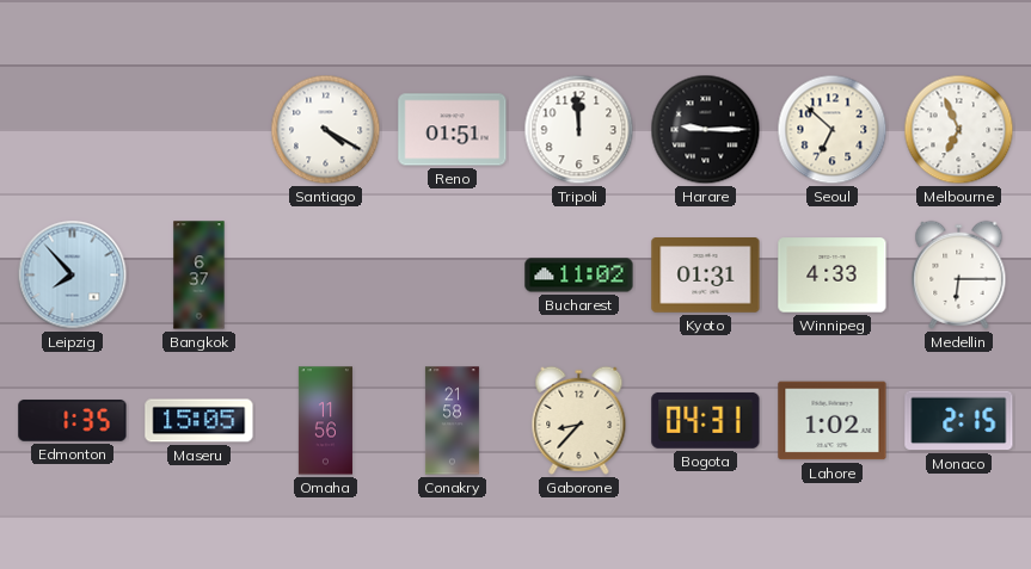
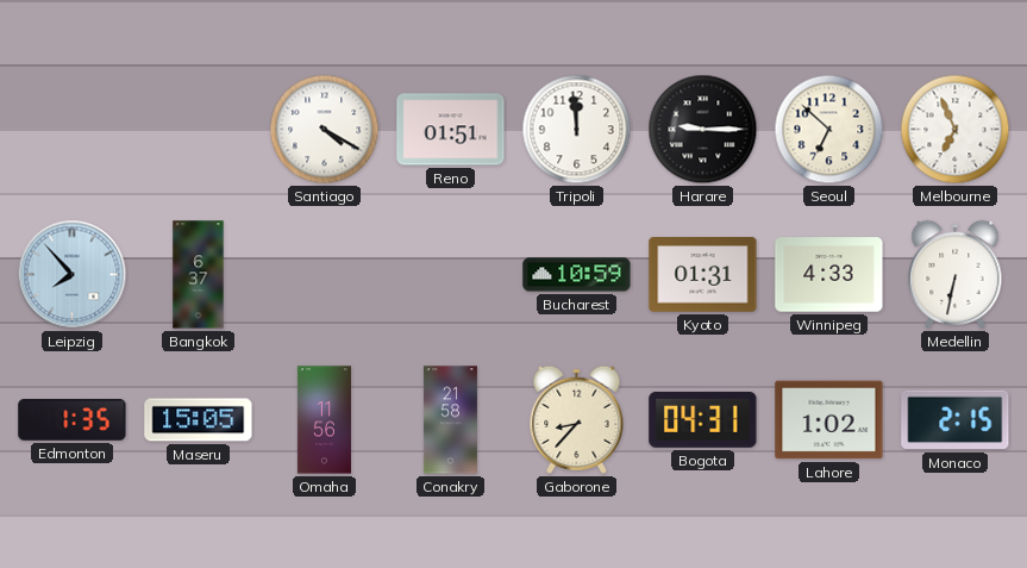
Bucharest: 11:02 -> 10:59 (577, 275)
Medellin: 6:15 -> 6:32 (956, 274)
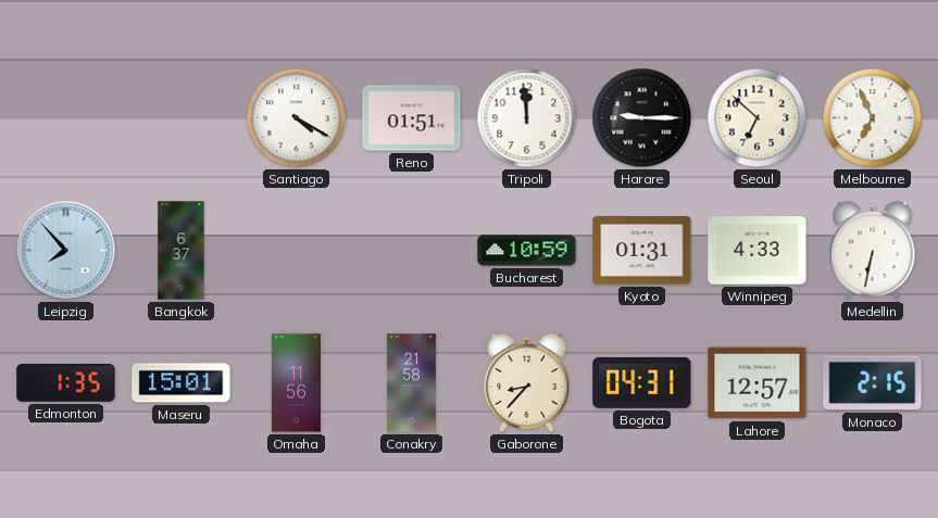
Maseru: 15:05 -> 15:01 (182, 383)
Lahore: 1:02 -> 12:57 (758, 383)
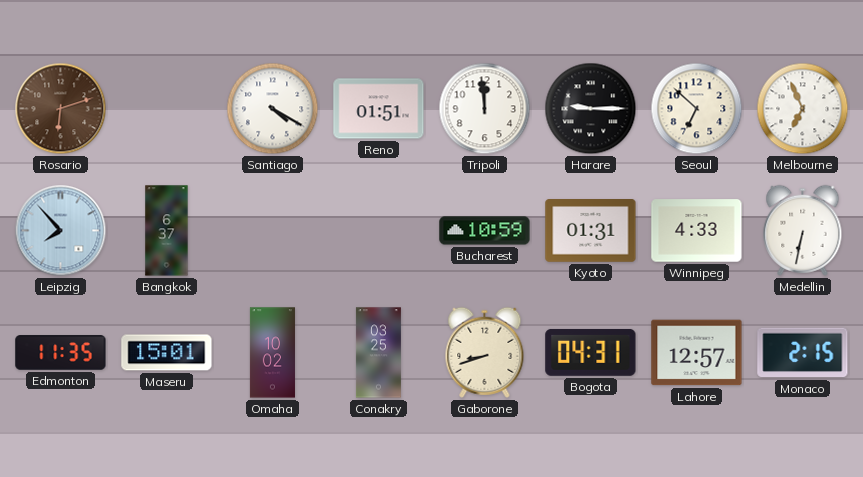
Rosario: none -> 6:12 (61, 109)
Edmonton: 1:35 -> 11:35 (61, 353)
Omaha: 11:56 -> 10:02 (272, 353)
Conakry: 21:58 -> 03:25 (378, 353)
Gaborone: 8:37 -> 8:42 (485, 352)
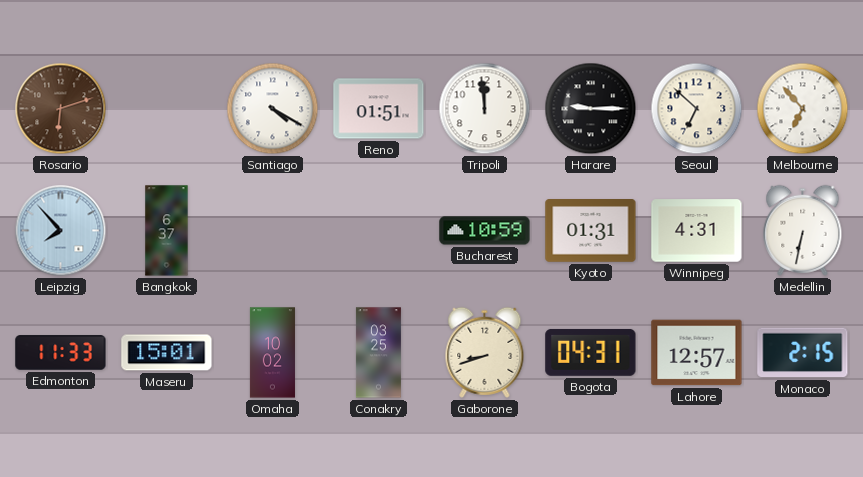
Melbourne: 6:56 -> 6:53 (803, 109)
Winnipeg: 4:33 -> 4:31 (697, 231)
Edmonton: 11:35 -> 11:33 (61, 353)
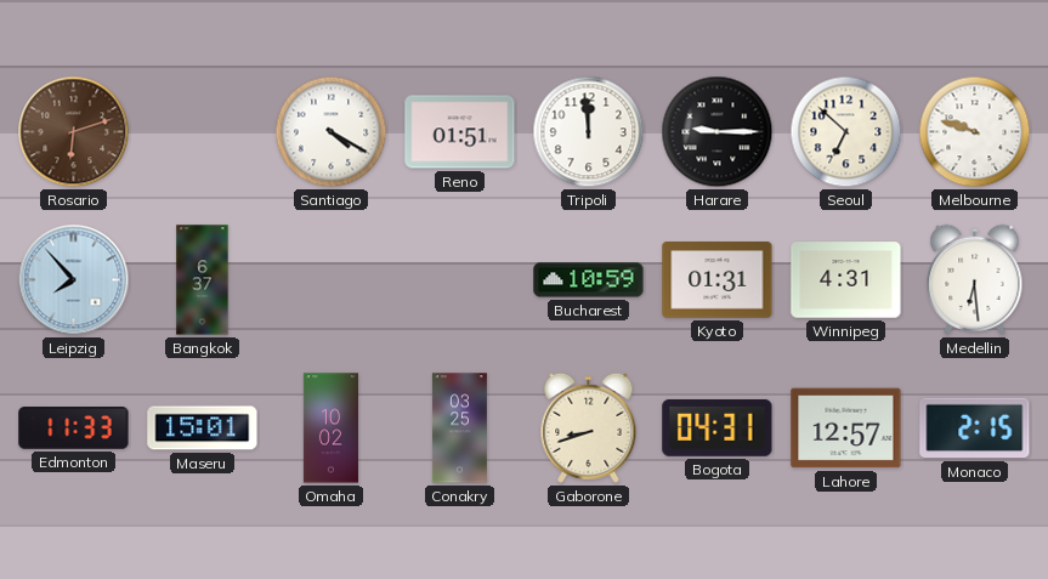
Melbourne: 6:53 -> 9:48 (975, 132)
Medellin: 6:32 -> 6:29 (975, 279)
